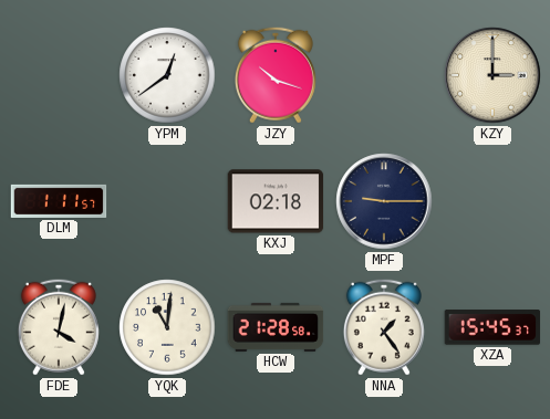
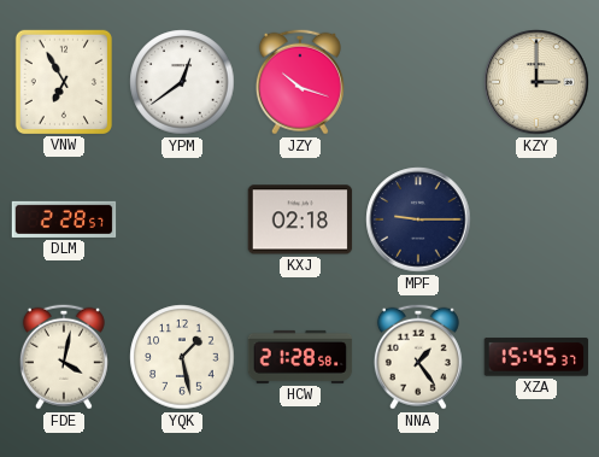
VNW: none -> 6:55 (63, 81)
DLM: 1:11 -> 2:28 (64, 219)
YQK: 11:01 -> 1:28 (182, 357)
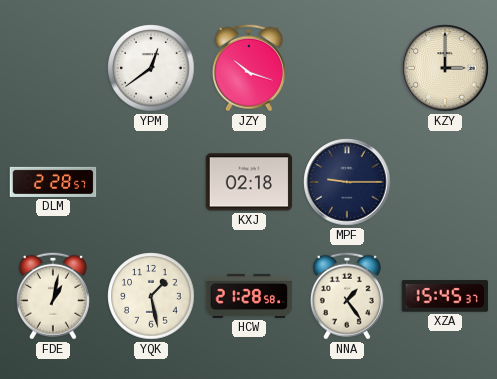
VNW: 6:55 -> none (63, 81)
FDE: 4:02 -> 1:02 (53, 296)
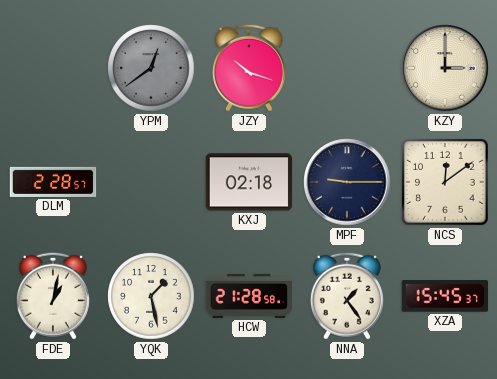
YPM dial: white -> grey (151, 68)
NCS: none -> 12:09 (446, 183)
